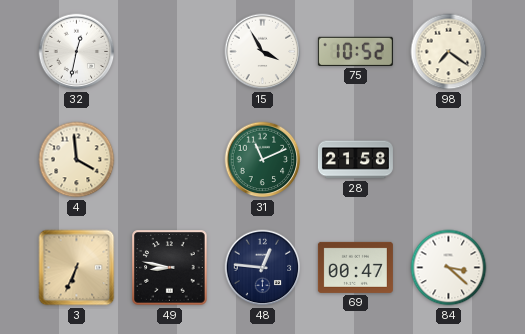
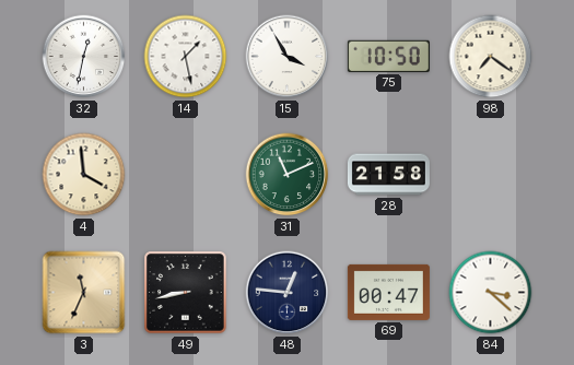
14: none -> 1:28 (186, 57)
75: 10:52 -> 10:50 (388, 56)
3: 6:34 -> 11:34 (84, 293)
49: 8:47 -> 8:43 (186, 293)
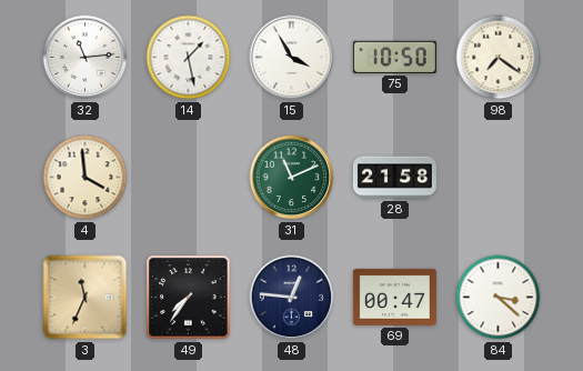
32: 12:32 -> 11:14 (86, 58)
49: 8:43 -> 7:36 (189, 298)
